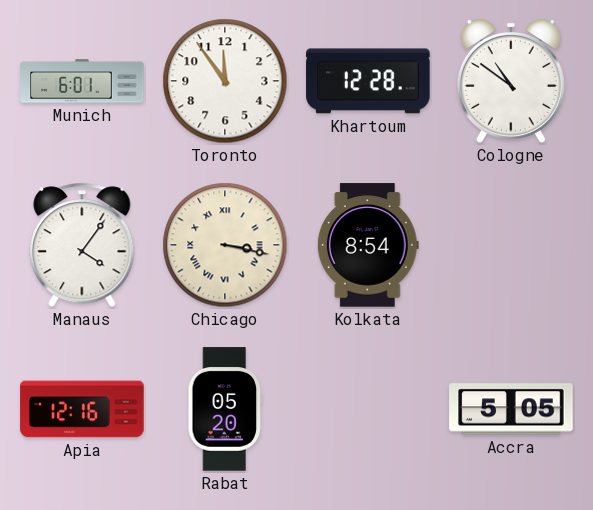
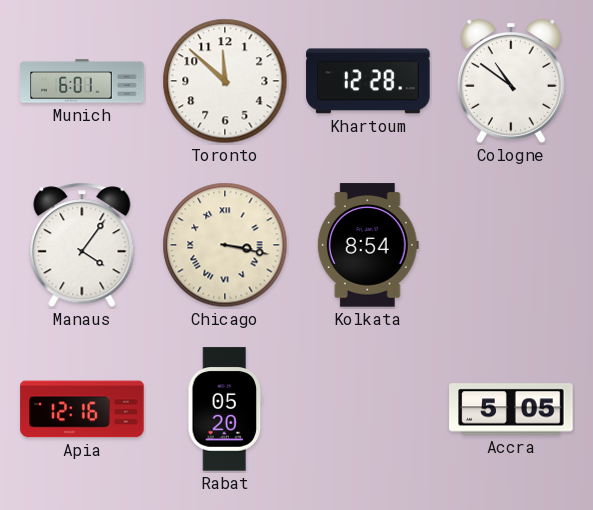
Toronto: 11:54 -> 11:52 (225, 81)
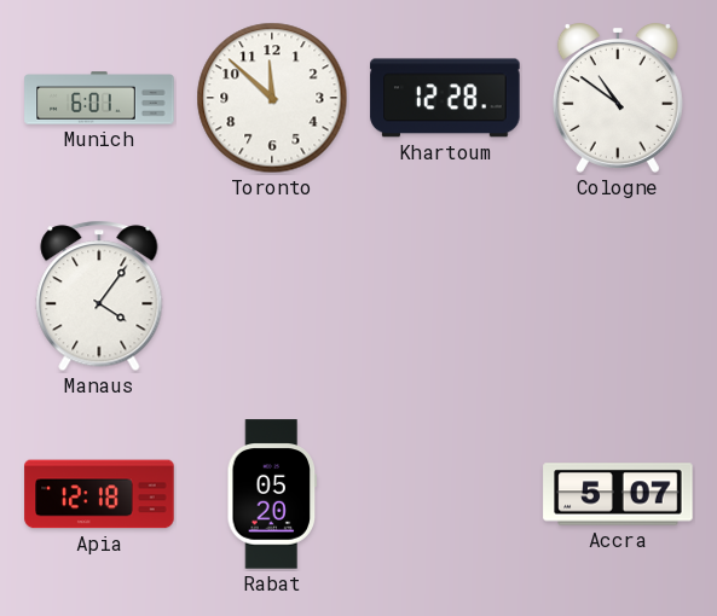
Chicago: 3:17 -> none (225, 245)
Kolkata: 8:54 -> none (368, 245)
Apia: 12:16 -> 12:18 (99, 494)
Accra: 5:05 -> 5:07 (618, 494)
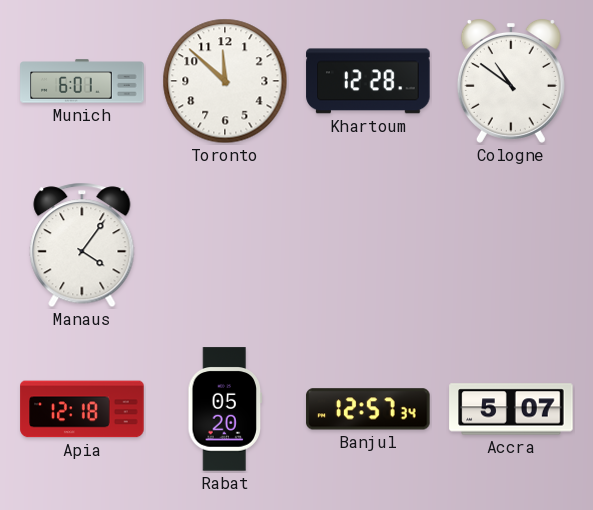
Banjul: none -> 12:57 (368, 409)
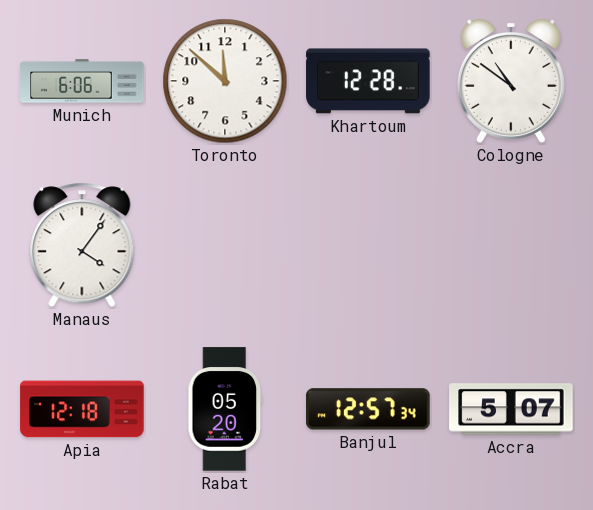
Munich: 6:01 -> 6:06 (82, 81)
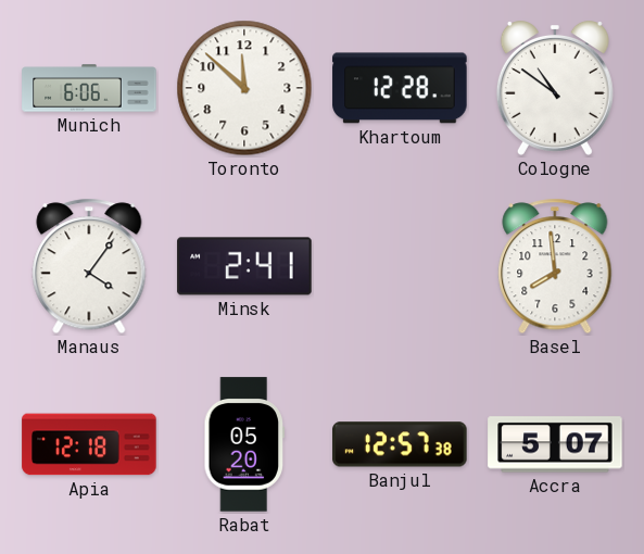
Minsk: none -> 2:41 (244, 266)
Basel: none -> 7:59 (555, 266)
Banjul: 12:57:34 -> 12:57:38 (400, 444)
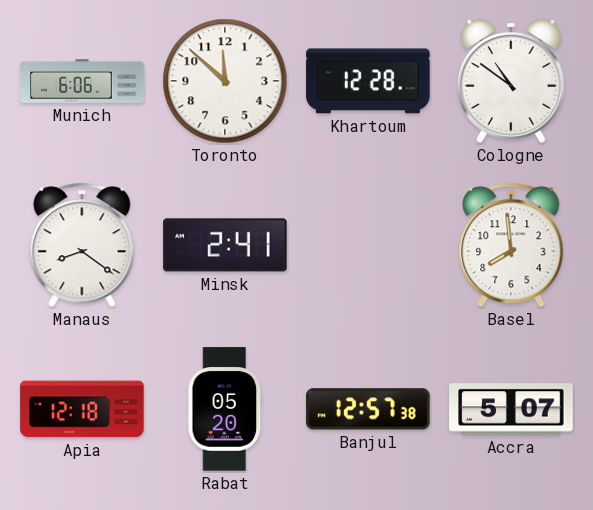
Manaus: 4:06 -> 8:21 (82, 245)
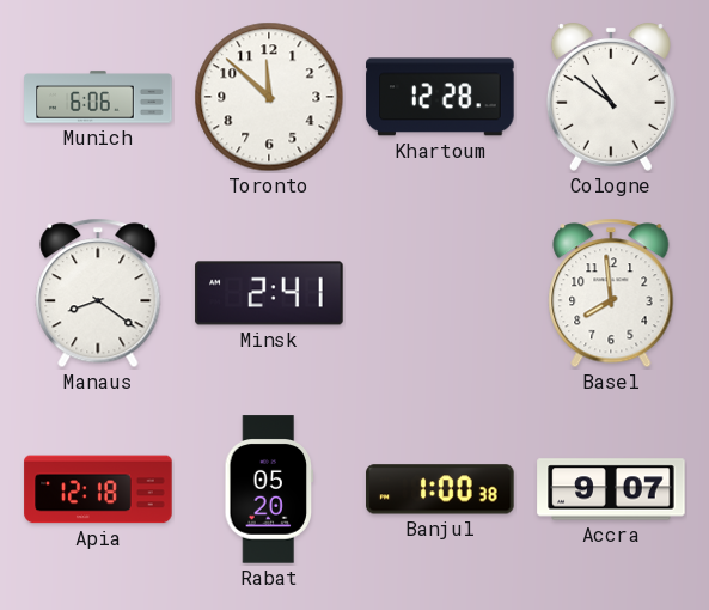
Banjul: 12:57 -> 1:00 (440, 489)
Accra: 5:07 -> 9:07 (611, 489)
